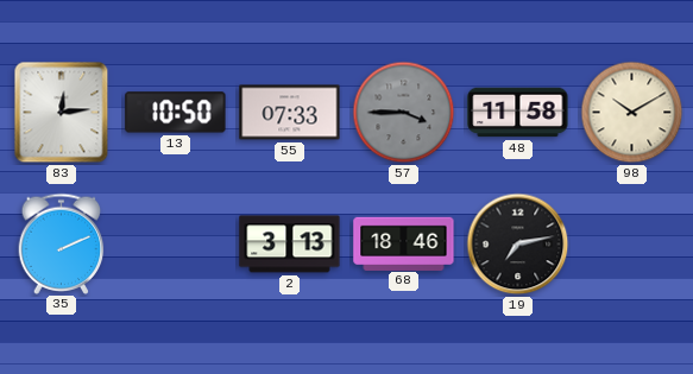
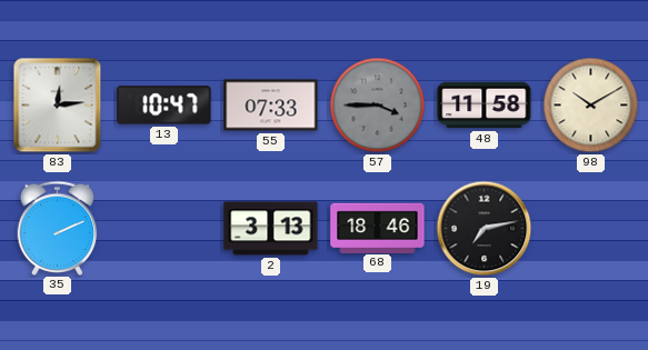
13: 10:50 -> 10:47 (165, 106)
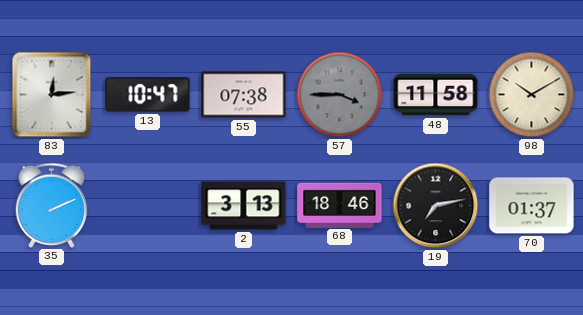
55: 07:33 -> 07:38 (244, 95)
70: none -> 01:37 (532, 206)
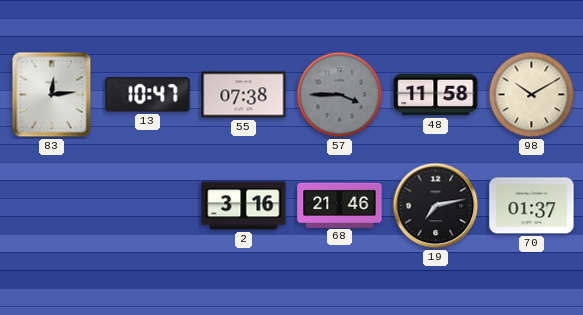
35: 2:11 -> none (52, 205)
2: 3:13 -> 3:16 (244, 206)
68: 18:46 -> 21:46 (340, 205)
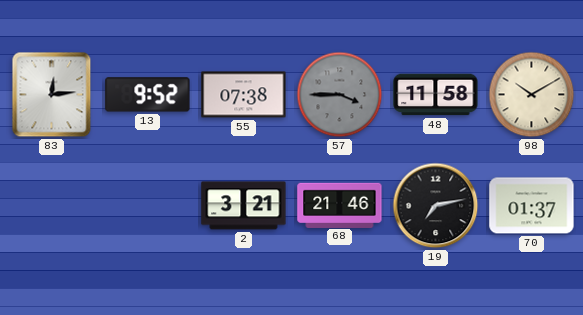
13: 10:47 -> 9:52 (148, 95)
2: 3:16 -> 3:21 (244, 206)
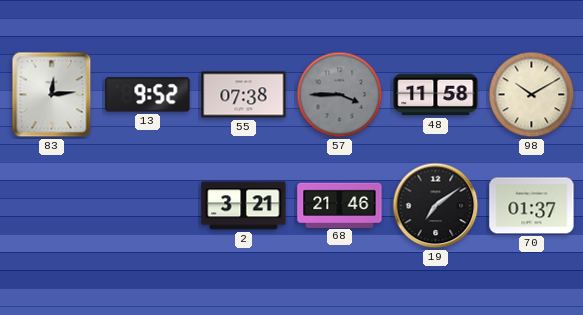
19: 7:13 -> 7:09 (436, 206)
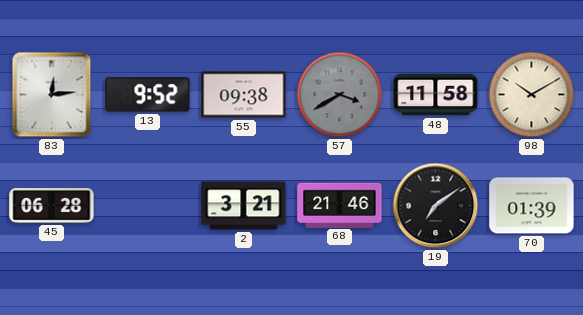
55: 07:38 -> 09:38 (244, 95)
57: 3:45 -> 3:40 (340, 95)
45: none -> 06:28 (52, 206)
70: 01:37 -> 01:39 (532, 206)
